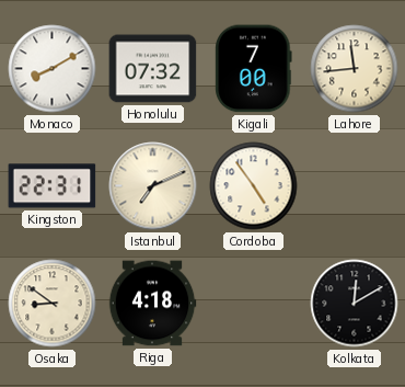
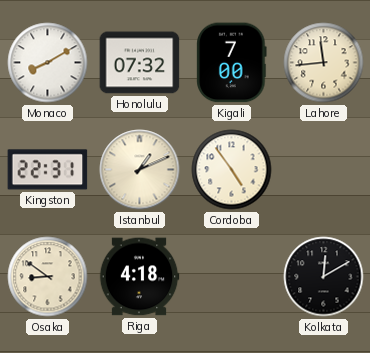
Istanbul: 7:11 -> 1:11 (140, 170)
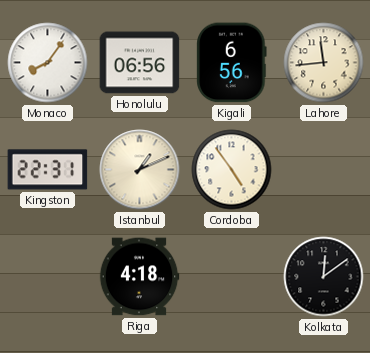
Monaco: 8:10 -> 8:06 (48, 63)
Honolulu: 07:32 -> 06:56 (140, 63)
Kigali: 7:00 -> 6:56 (232, 63)
Osaka: 8:51 -> none (48, 277)
Kolkata: 12:10 -> 12:09 (324, 277)
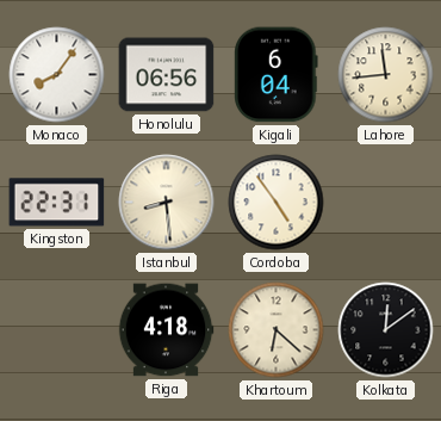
Kigali: 6:56 -> 6:04 (277, 75)
Istanbul: 1:11 -> 8:29 (167, 203)
Khartoum: none -> 6:22 (277, 330)
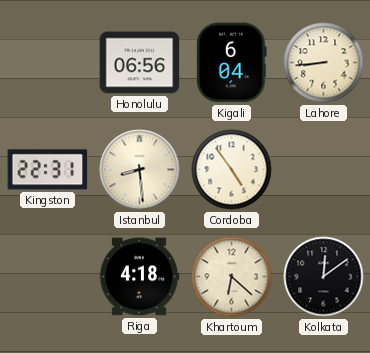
Monaco: 8:06 -> none (57, 75)
Lahore: 11:44 -> 8:44 (324, 63)
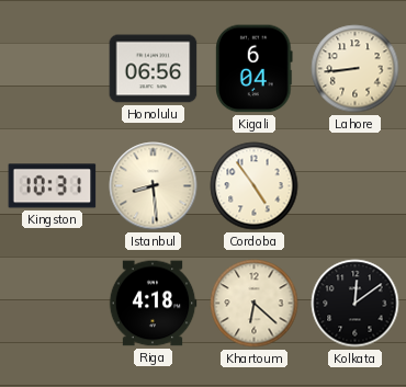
Kingston: 22:31 -> 10:31 (53, 186)
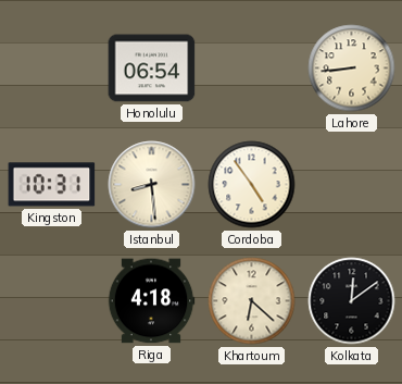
Honolulu: 06:56 -> 06:54 (152, 69)
Kigali: 6:04 -> none (255, 69)
